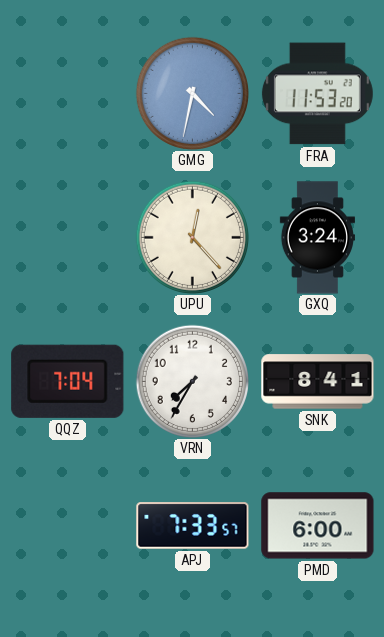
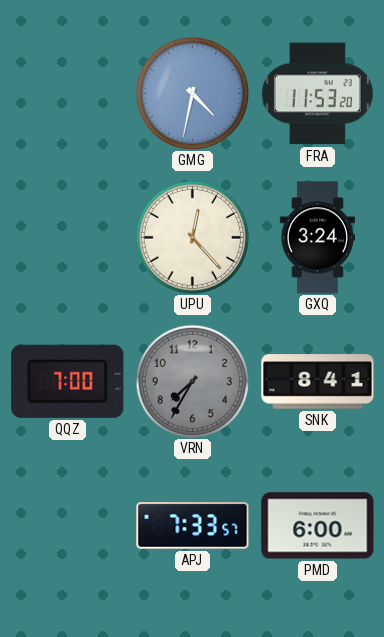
QQZ: 7:04 -> 7:00 (68, 381)
VRN dial: white -> grey (192, 381)
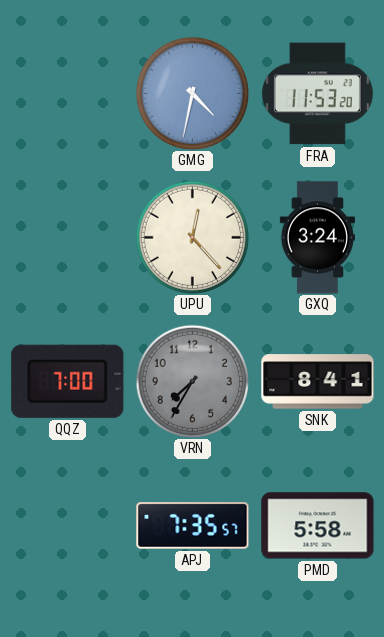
APJ: 7:33 -> 7:35 (193, 526)
PMD: 6:00 -> 5:58 (318, 526)
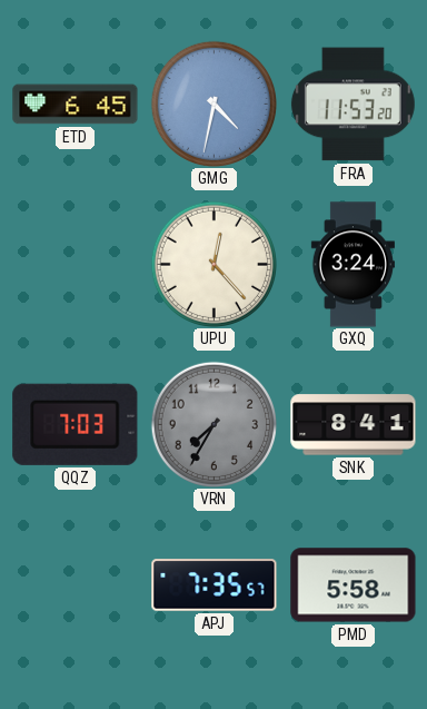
ETD: none -> 6:45 (76, 105)
QQZ: 7:00 -> 7:03 (76, 424)
